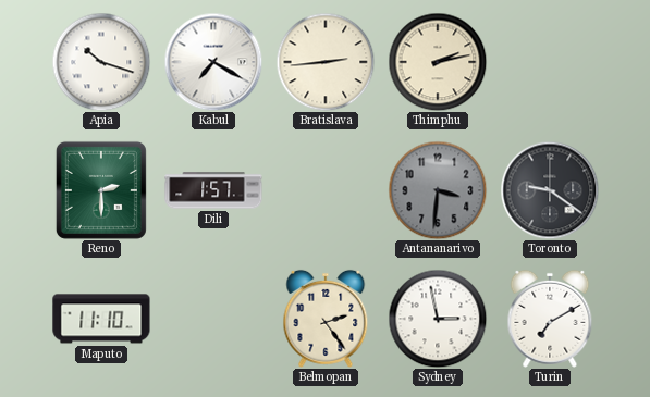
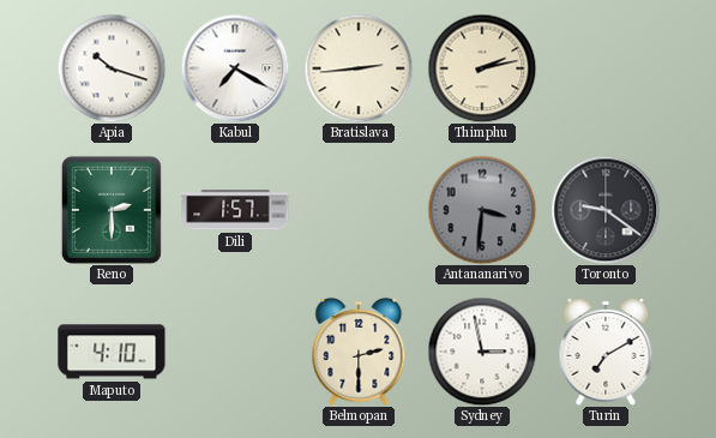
Maputo: 11:10 -> 4:10 (112, 352)
Belmopan: 2:24 -> 2:30 (359, 352)
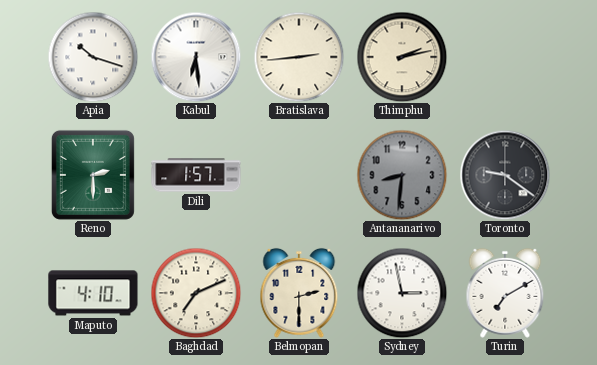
Kabul: 7:20 -> 6:29 (196, 57)
Antananarivo: 3:31 -> 8:31 (402, 175)
Baghdad: none -> 7:11 (196, 293)
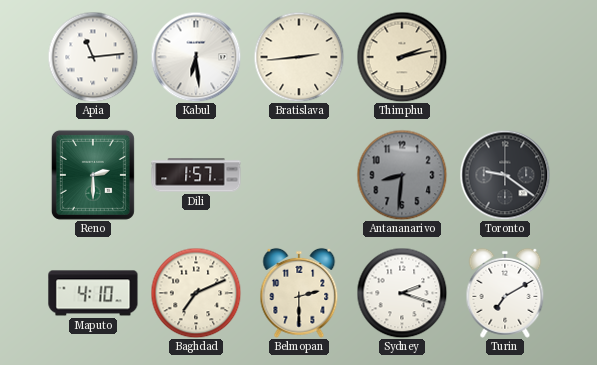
Apia: 10:18 -> 11:14 (93, 57)
Sydney: 2:58 -> 2:18 (402, 293)
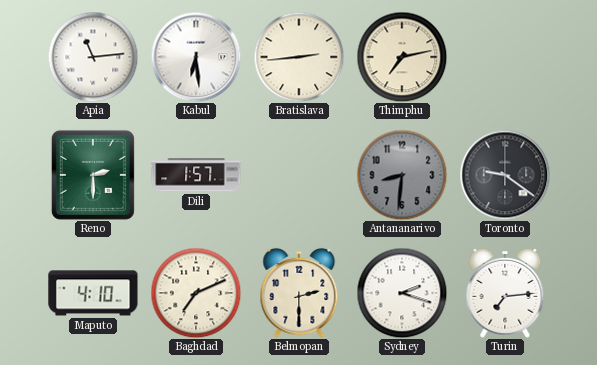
Thimphu: 2:13 -> 7:13 (402, 57)
Turin: 7:10 -> 7:14 (505, 293)
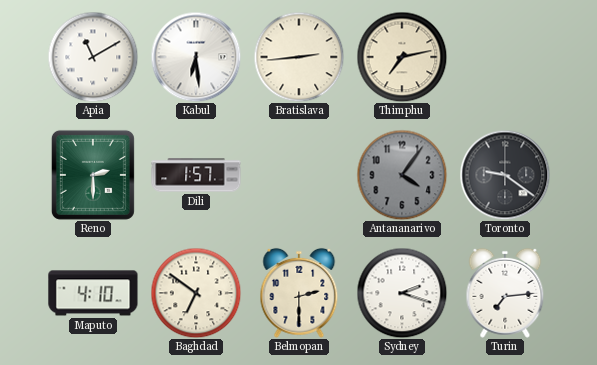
Apia: 11:14 -> 11:10 (93, 57)
Antananarivo: 8:31 -> 4:06 (402, 175)
Baghdad: 7:11 -> 6:51 (196, 293)
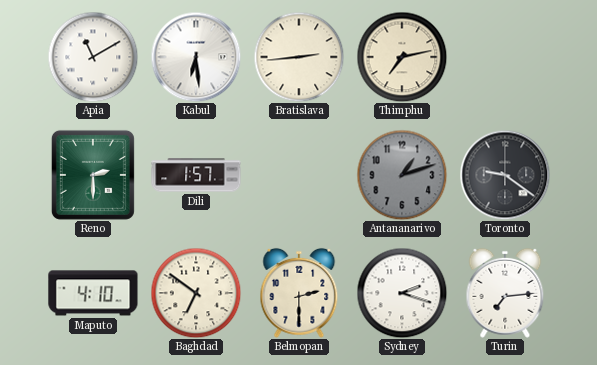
Antananarivo: 4:06 -> 1:12 (402, 175)
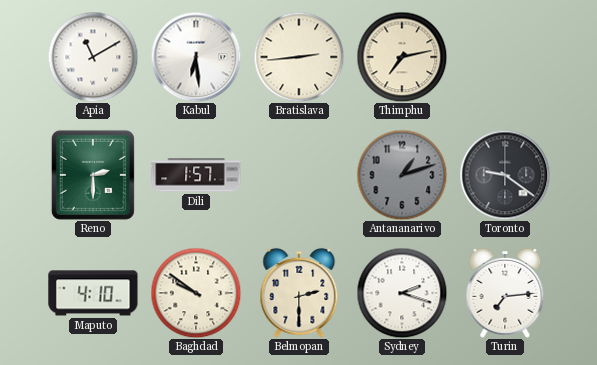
Baghdad: 6:51 -> 9:51 (196, 293)
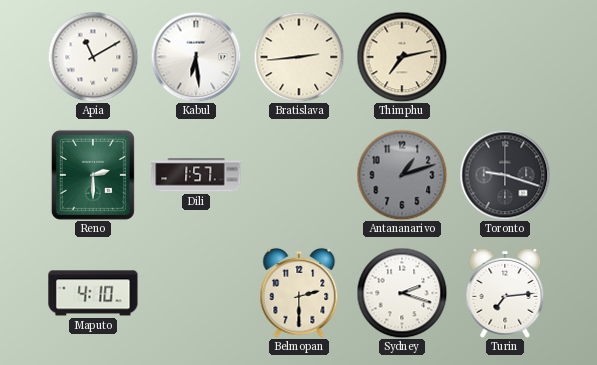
Toronto: 9:21 -> 9:18 (505, 175)
Baghdad: 9:51 -> none (196, 293)
